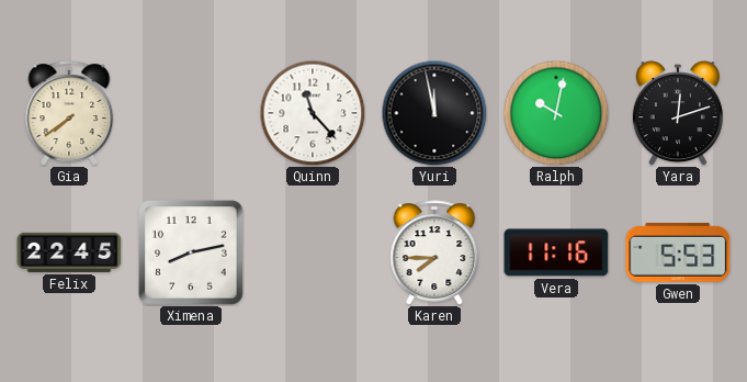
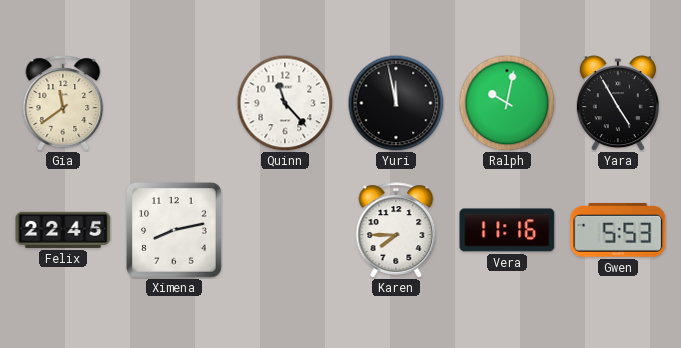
Gia: 7:39 -> 11:39 (63, 103)
Yara: 12:12 -> 4:55 (618, 103)
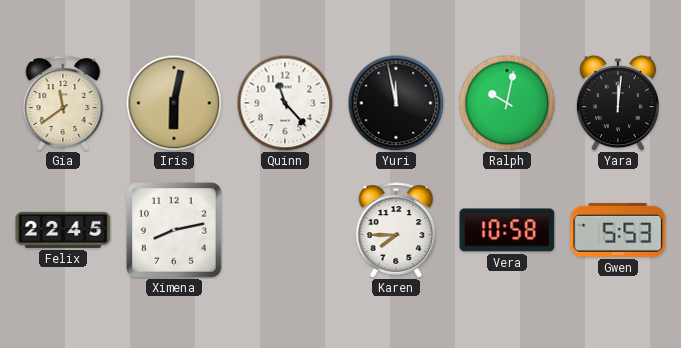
Iris: none -> 6:02 (174, 103)
Yara: 4:55 -> 12:01 (618, 103)
Vera: 11:16 -> 10:58 (507, 230)
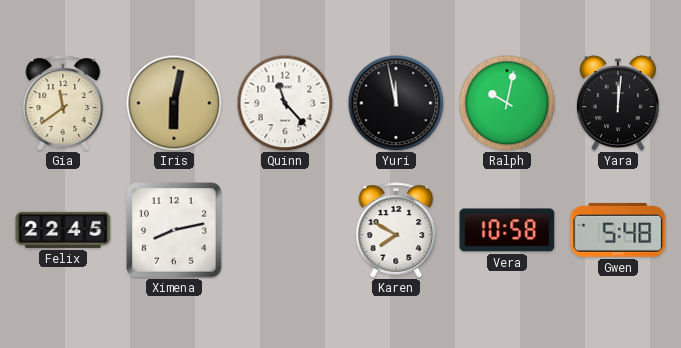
Karen: 7:45 -> 7:50 (396, 230)
Gwen: 5:53 -> 5:48 (618, 230)
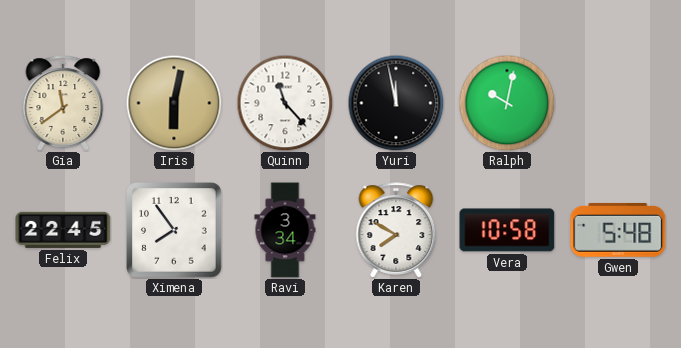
Yara: 12:01 -> none (618, 103)
Ximena: 8:13 -> 7:54 (174, 230)
Ravi: none -> 3:34 (285, 230)
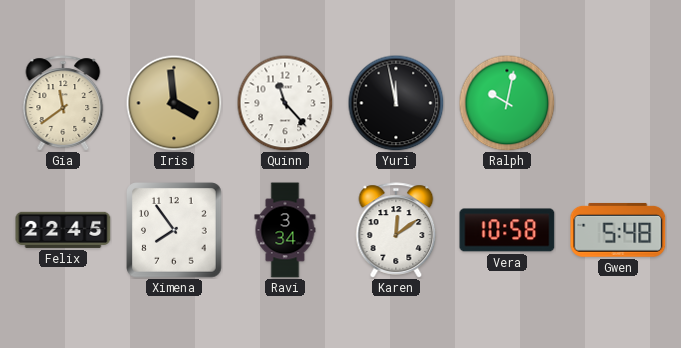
Iris: 6:02 -> 3:59 (174, 103)
Karen: 7:50 -> 12:09 (396, 230)
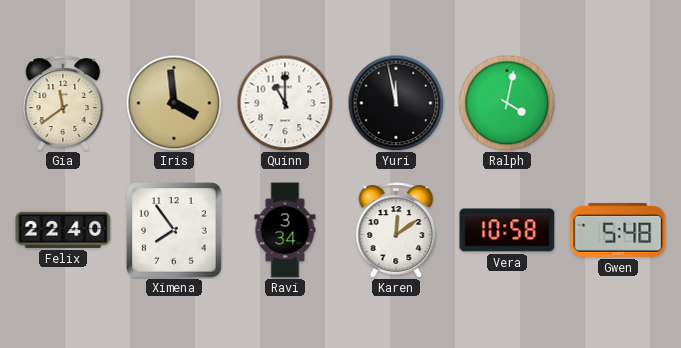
Quinn: 11:23 -> 11:00 (285, 103)
Ralph: 10:02 -> 4:02 (507, 103)
Felix: 22:45 -> 22:40 (63, 230)
